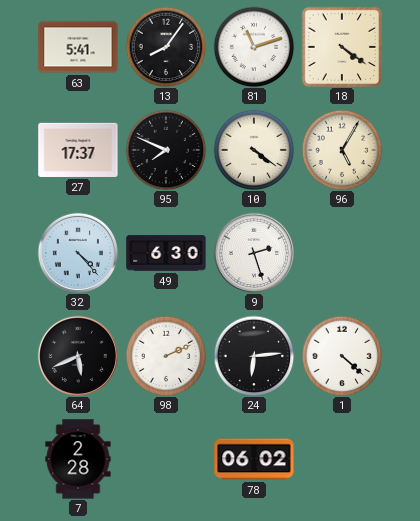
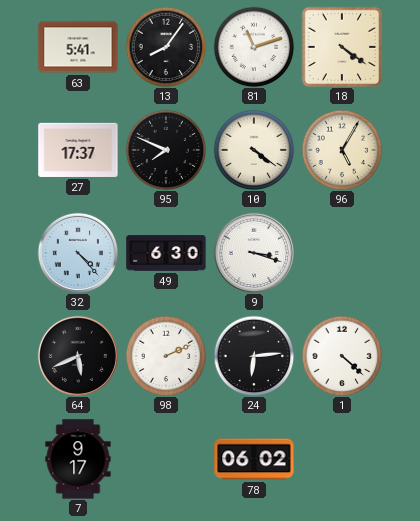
9: 2:27 -> 3:18 (254, 253)
7: 2:28 -> 9:17 (78, 459)
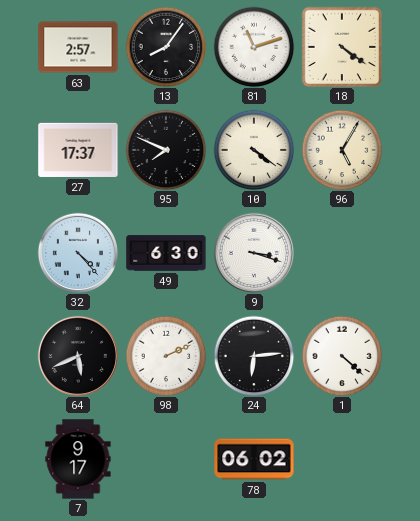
63: 5:41 -> 2:57 (78, 47)
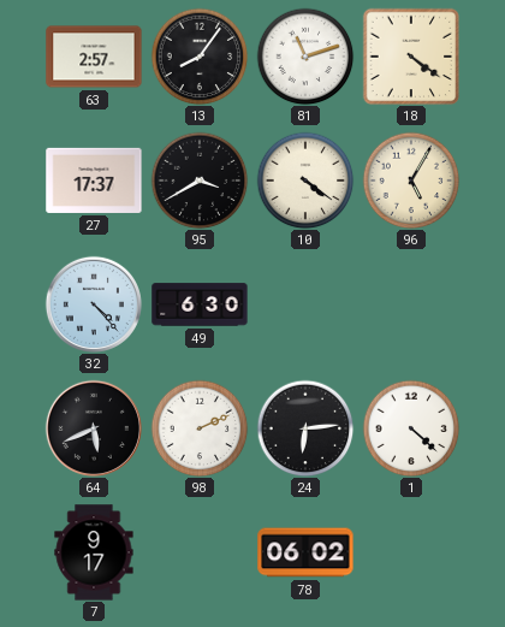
95: 7:49 -> 3:40 (200, 181)
9: 3:18 -> none (254, 253)
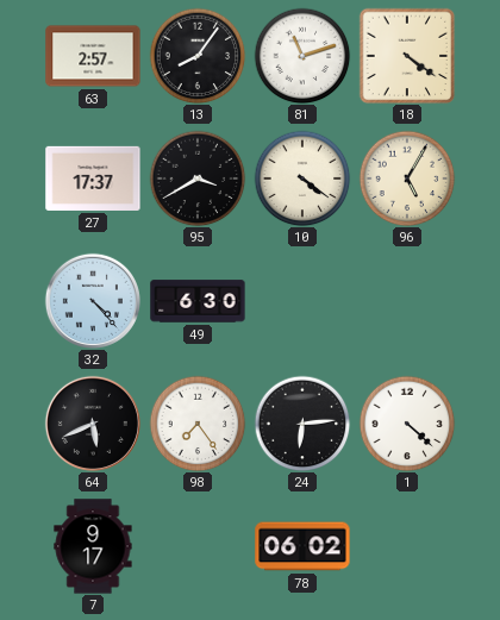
98: 2:11 -> 7:24 (198, 424)
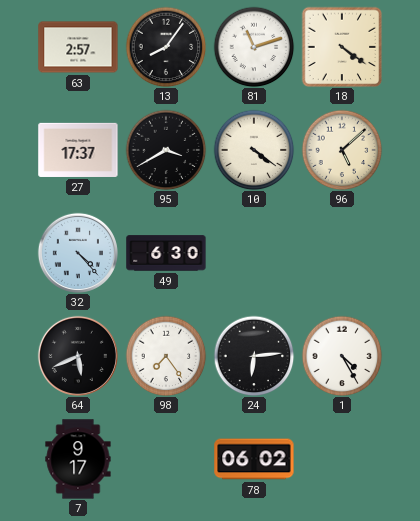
96: 5:05 -> 5:08 (342, 150)
1: 4:22 -> 4:25 (342, 356)
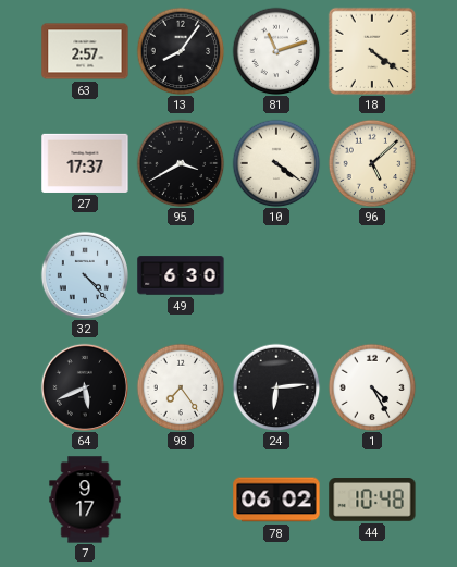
44: none -> 10:48 (372, 501)
